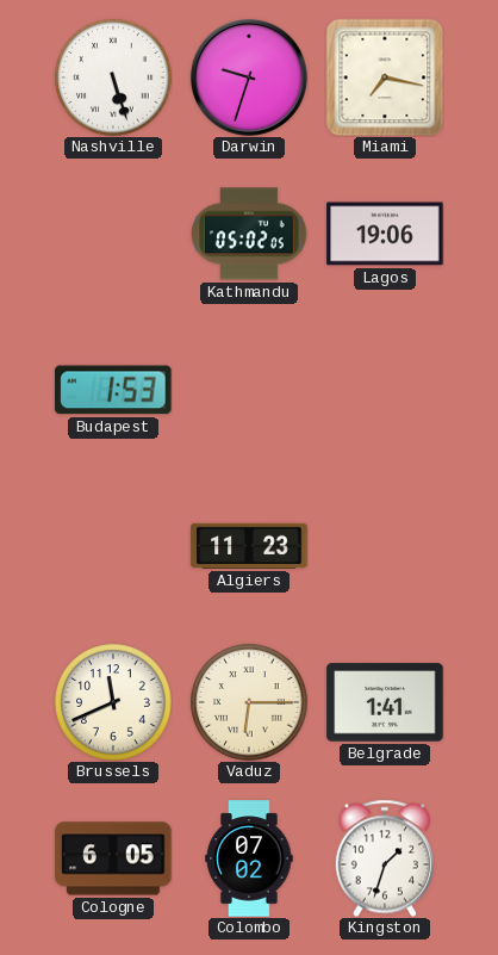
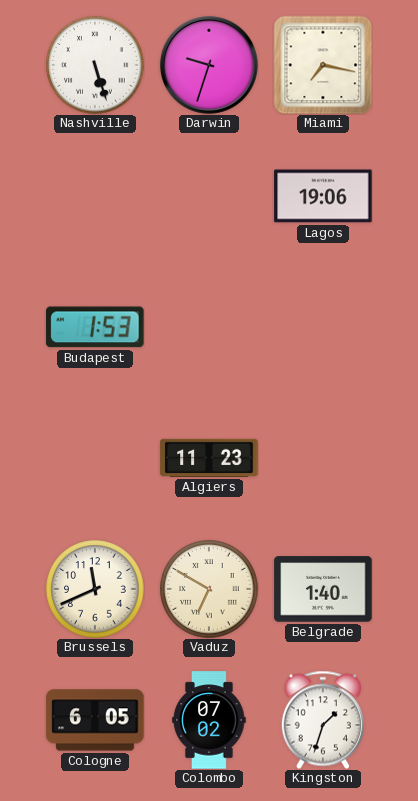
Kathmandu: 05:02 -> none (249, 234)
Vaduz: 6:15 -> 6:50 (209, 589)
Belgrade: 1:41 -> 1:40 (323, 589)
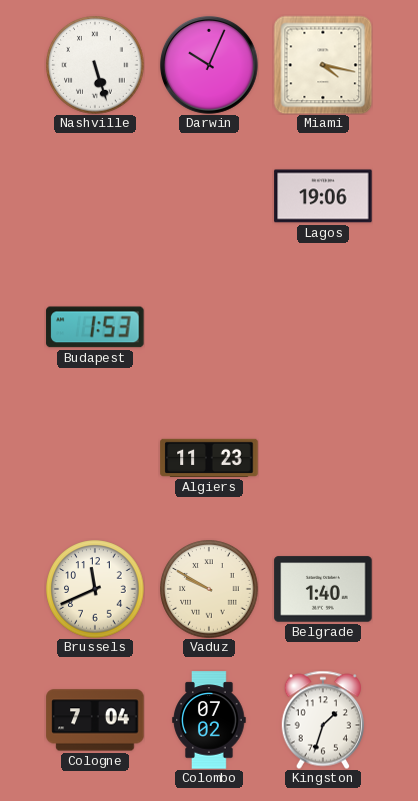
Darwin: 9:33 -> 10:04 (209, 65)
Miami: 7:17 -> 4:17 (323, 65)
Vaduz: 6:50 -> 9:50 (209, 589)
Cologne: 6:05 -> 7:04 (95, 720)
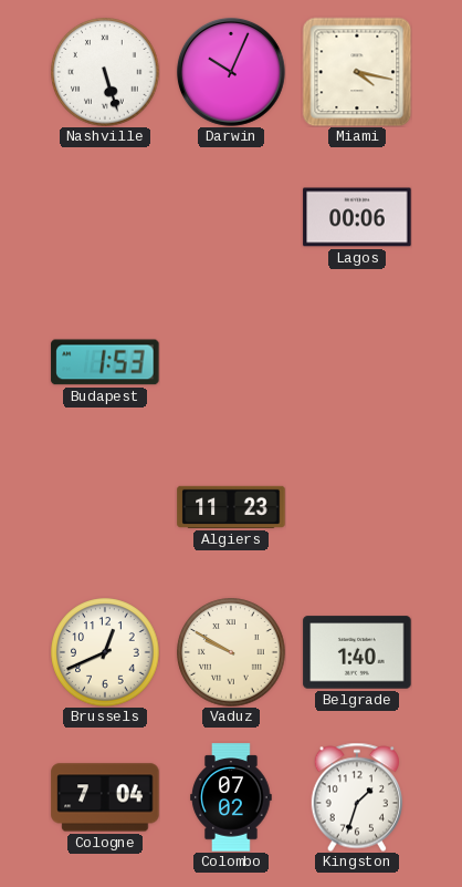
Lagos: 19:06 -> 00:06 (357, 217)
Brussels: 11:41 -> 12:41 (105, 652)
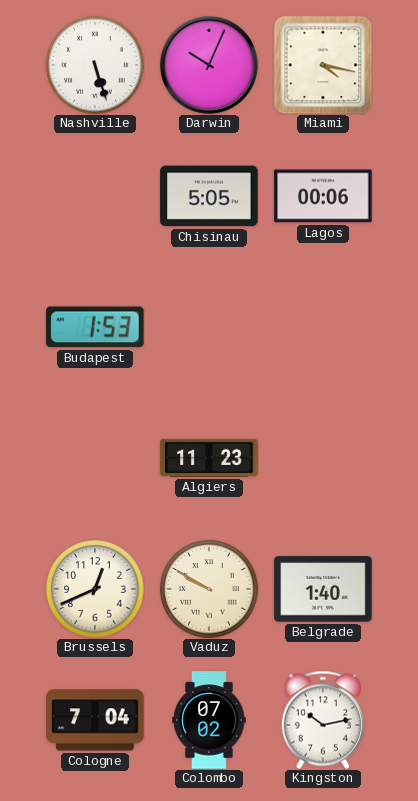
Chisinau: none -> 5:05 (209, 196)
Kingston: 1:33 -> 10:13 (323, 720)
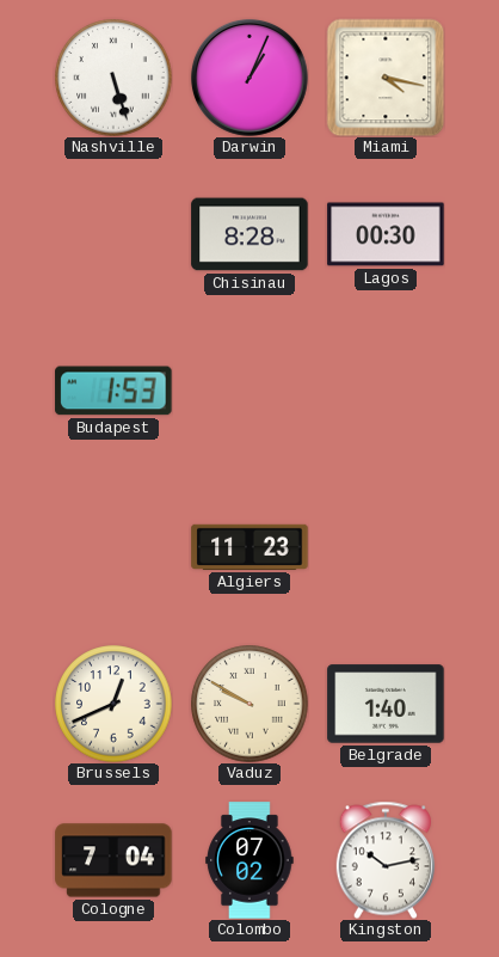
Darwin: 10:04 -> 1:04 (249, 78)
Chisinau: 5:05 -> 8:28 (249, 234)
Lagos: 00:06 -> 00:30 (386, 234)
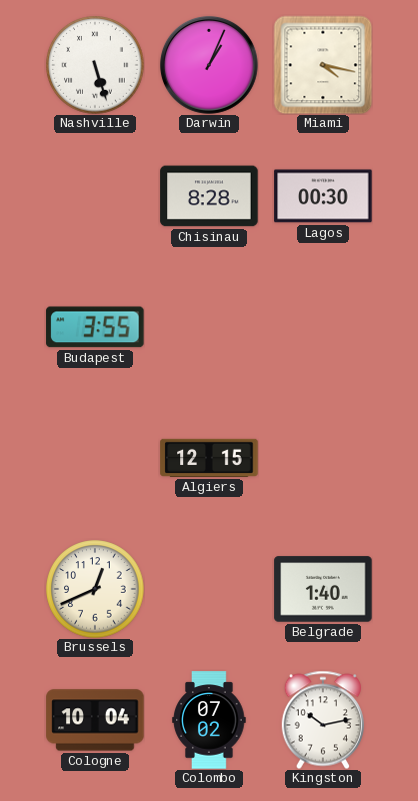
Budapest: 1:53 -> 3:55 (95, 327)
Algiers: 11:23 -> 12:15 (209, 458)
Vaduz: 9:50 -> none (249, 704)
Cologne: 7:04 -> 10:04 (95, 720)
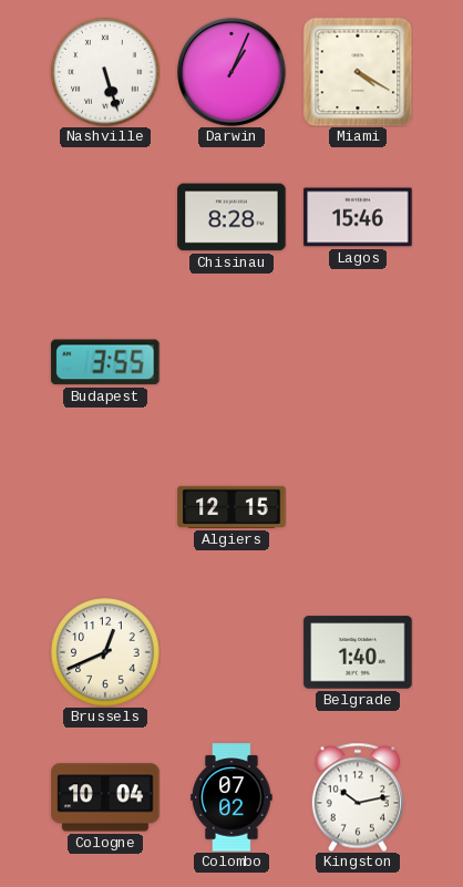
Miami: 4:17 -> 4:20 (358, 72)
Lagos: 00:30 -> 15:46 (358, 217)
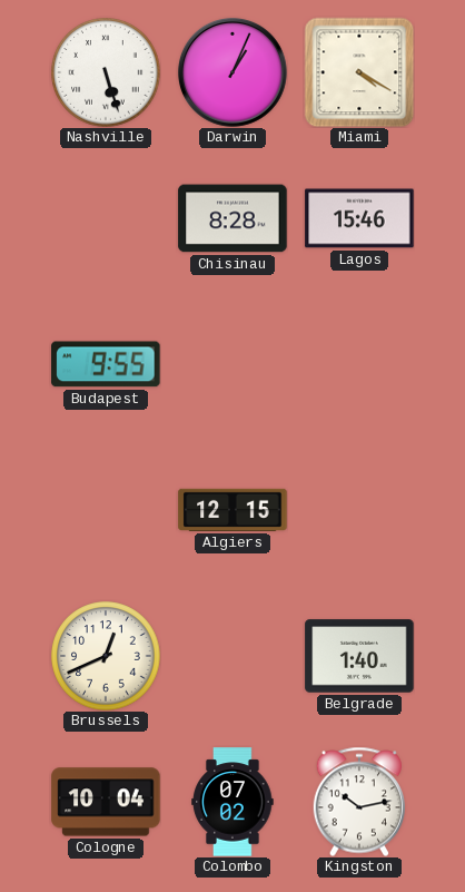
Budapest: 3:55 -> 9:55 (106, 364)
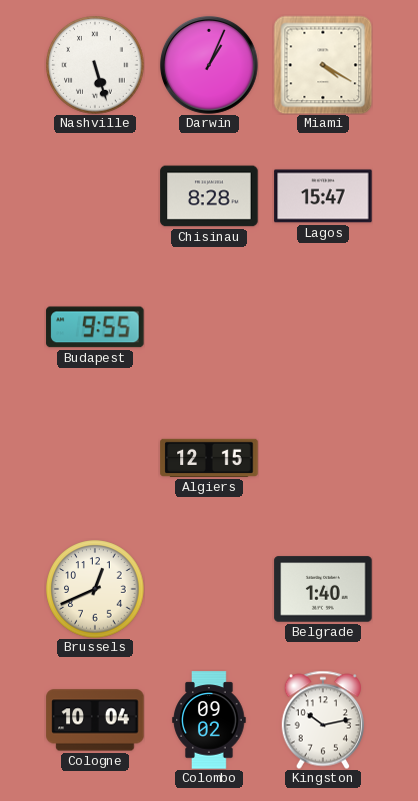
Lagos: 15:46 -> 15:47 (323, 196)
Colombo: 07:02 -> 09:02 (209, 720)
